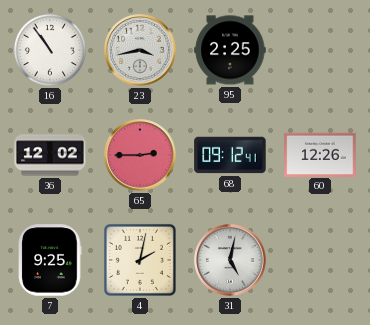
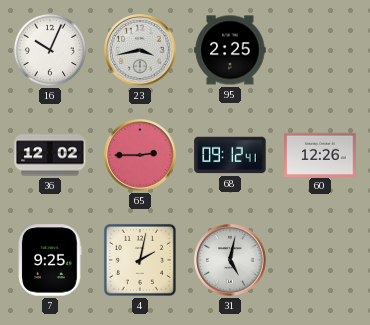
16: 10:54 -> 10:04 (50, 50)
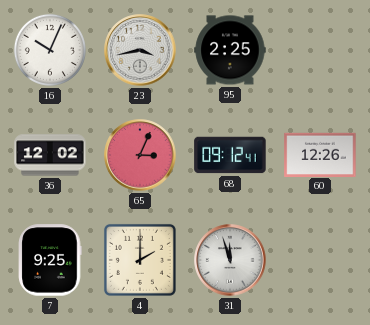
65: 2:45 -> 3:04 (140, 155)
4: 2:02 -> 2:00 (140, 260)
31: 5:02 -> 11:57 (230, 260)
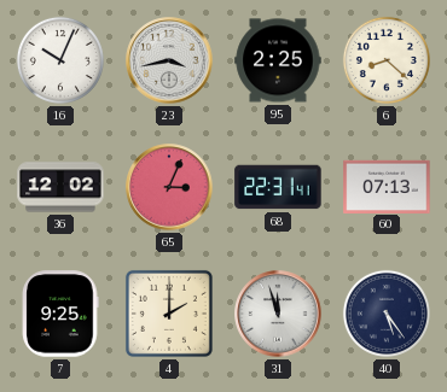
6: none -> 8:22 (387, 60)
68: 09:12 -> 22:31 (278, 187)
60: 12:26 -> 07:13 (387, 186)
40: none -> 5:24 (387, 314)
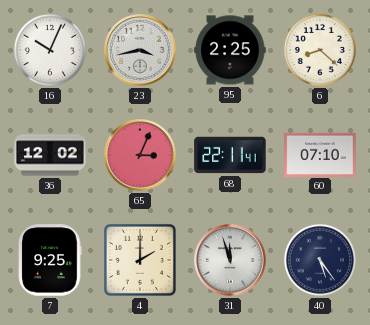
68: 22:31 -> 22:11 (230, 155)
60: 07:13 -> 07:10 (320, 154)
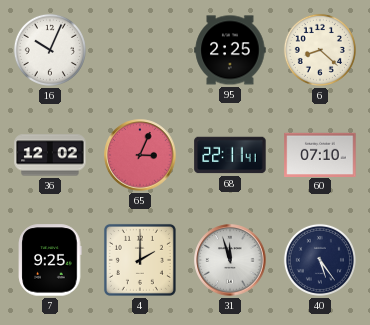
23: 3:43 -> none (140, 50)
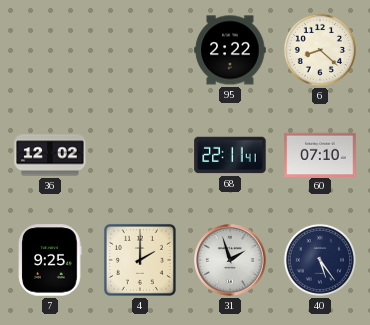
16: 10:04 -> none (50, 50)
95: 2:25 -> 2:22 (230, 50)
65: 3:04 -> none (140, 155)
31: 11:57 -> 1:57 (230, 260)
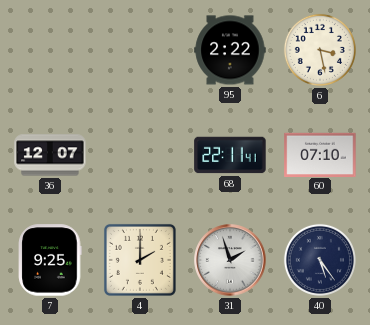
6: 8:22 -> 3:28 (320, 50)
36: 12:02 -> 12:07 (50, 155)
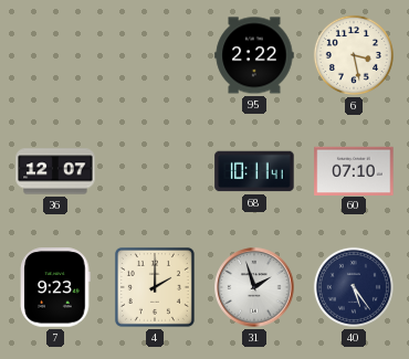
68: 22:11 -> 10:11 (254, 171)
7: 9:25 -> 9:23 (55, 287)
